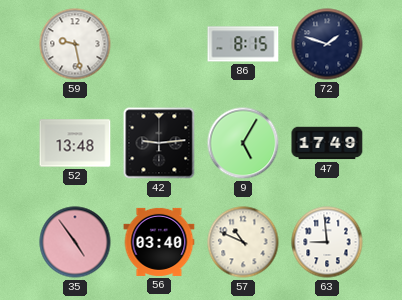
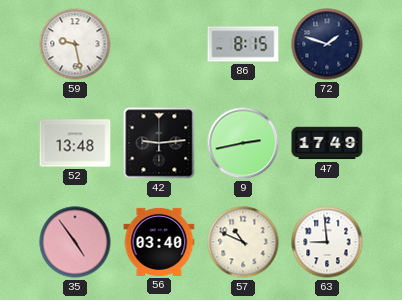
9: 5:05 -> 2:43 (243, 143)
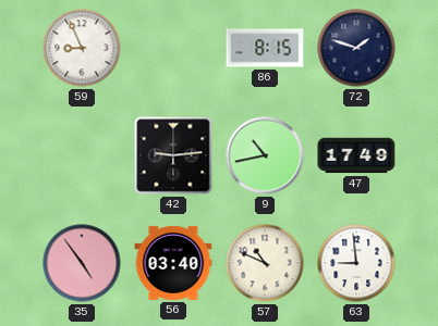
59: 9:28 -> 8:56 (82, 48)
52: 13:48 -> none (75, 143)
9: 2:43 -> 10:43 (265, 155)
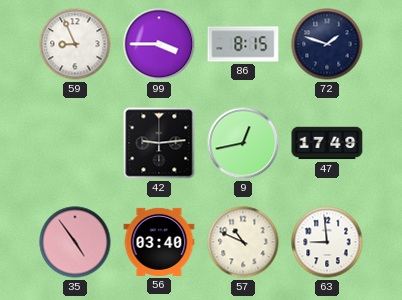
99: none -> 3:45 (159, 44)
9: 10:43 -> 12:43 (243, 143)
